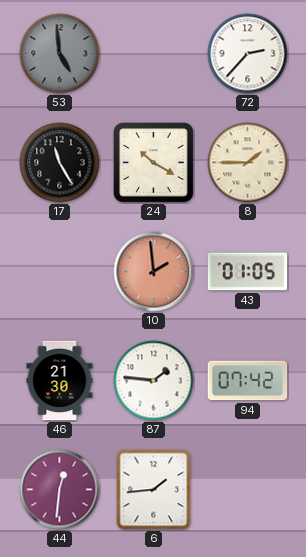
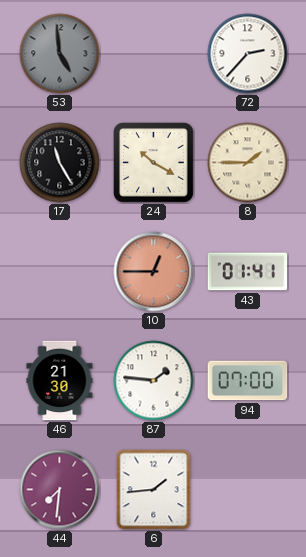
10: 1:59 -> 12:45 (154, 272)
43: 01:05 -> 01:41 (248, 272)
94: 07:42 -> 07:00 (248, 381)
44: 12:31 -> 7:31 (60, 490)
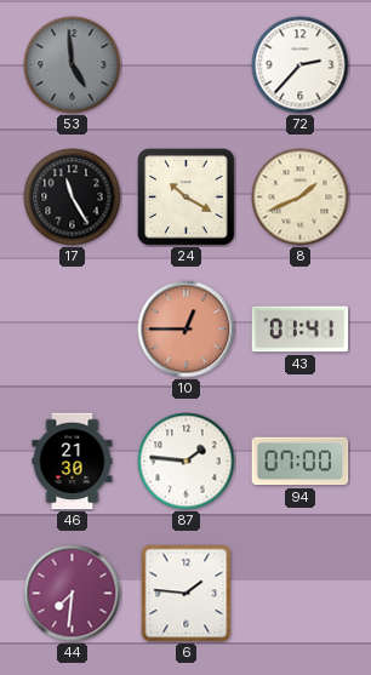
8: 1:45 -> 1:41 (301, 198)
6: 1:44 -> 1:46 (187, 594)
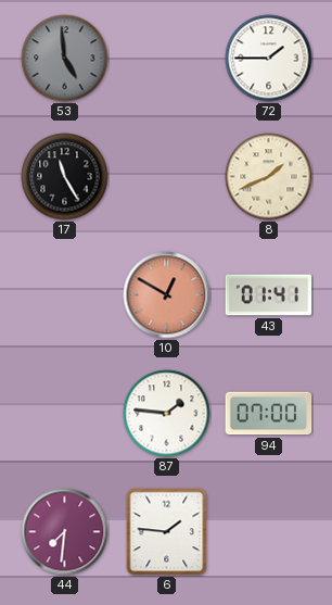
72: 2:37 -> 1:45 (269, 59)
24: 10:20 -> none (187, 198)
10: 12:45 -> 12:50 (167, 295)
46: 21:30 -> none (73, 462)
